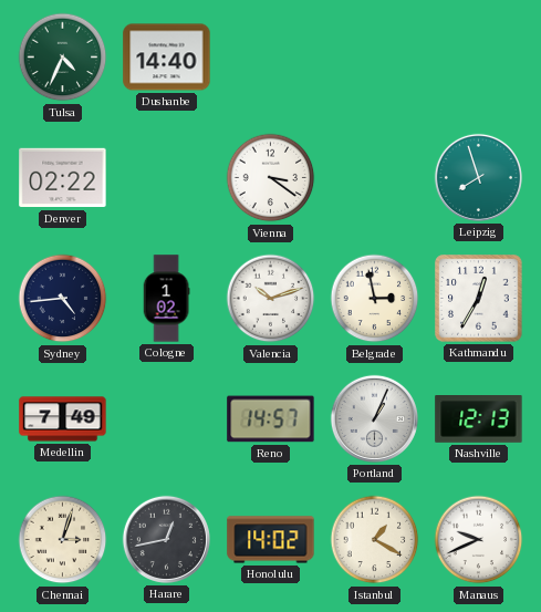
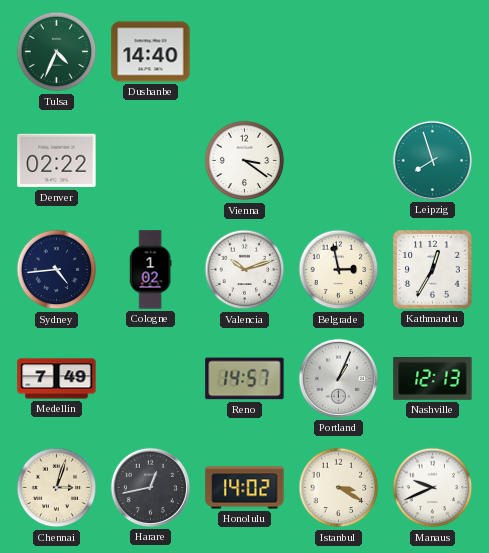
Istanbul: 1:20 -> 3:20 (339, 488)
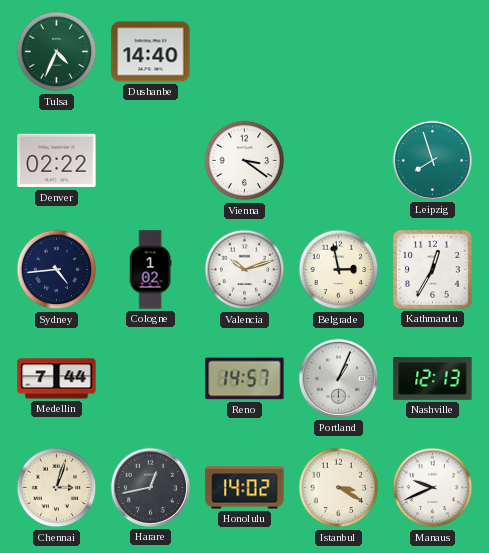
Medellin: 7:49 -> 7:44 (57, 379)
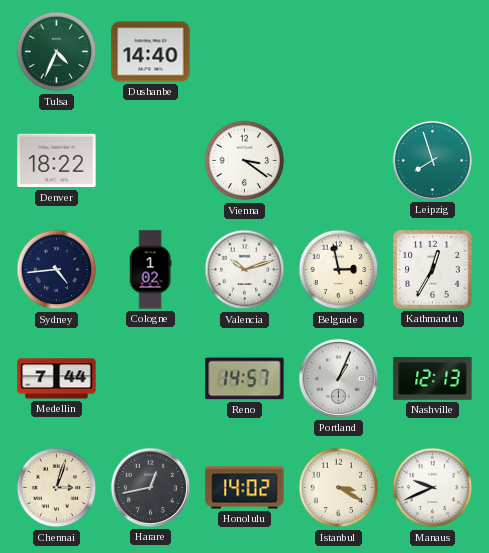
Denver: 02:22 -> 18:22 (57, 161)
